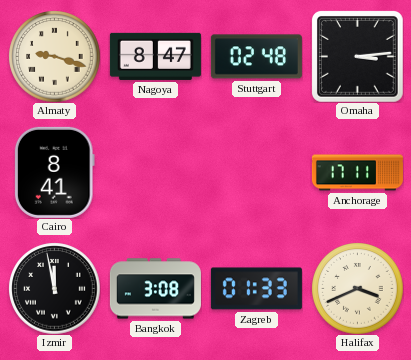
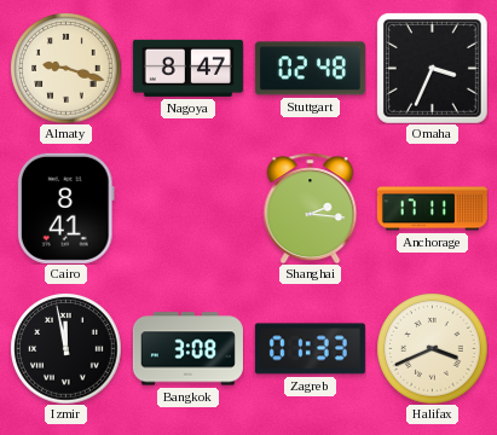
Omaha: 3:14 -> 3:34 (432, 68)
Shanghai: none -> 2:16 (311, 208)
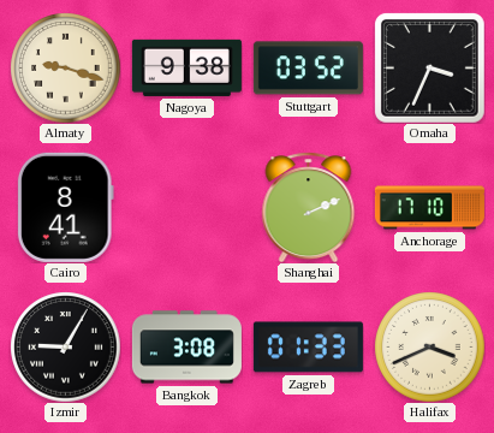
Nagoya: 8:47 -> 9:38 (186, 67)
Stuttgart: 02:48 -> 03:52 (308, 69)
Shanghai: 2:16 -> 2:11 (309, 207)
Anchorage: 17:11 -> 17:10 (429, 208)
Izmir: 11:58 -> 9:05 (65, 346)
